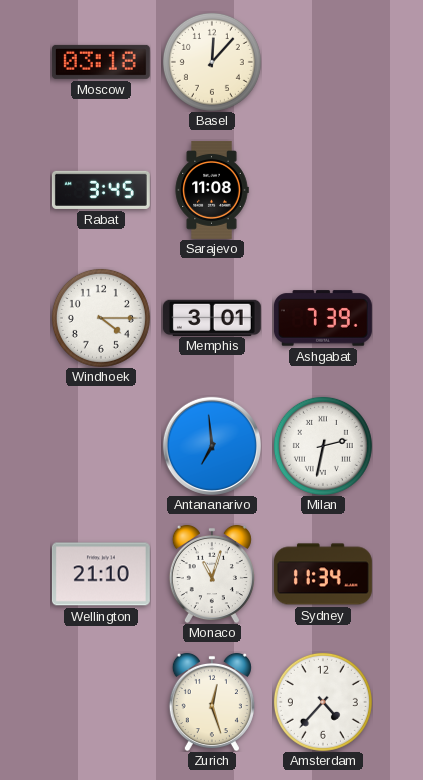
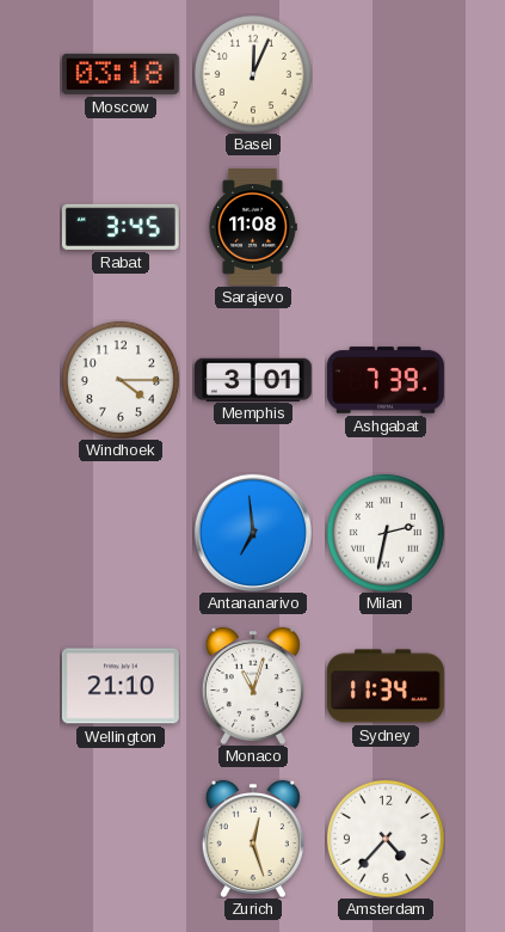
Basel: 12:07 -> 12:04 (253, 74)
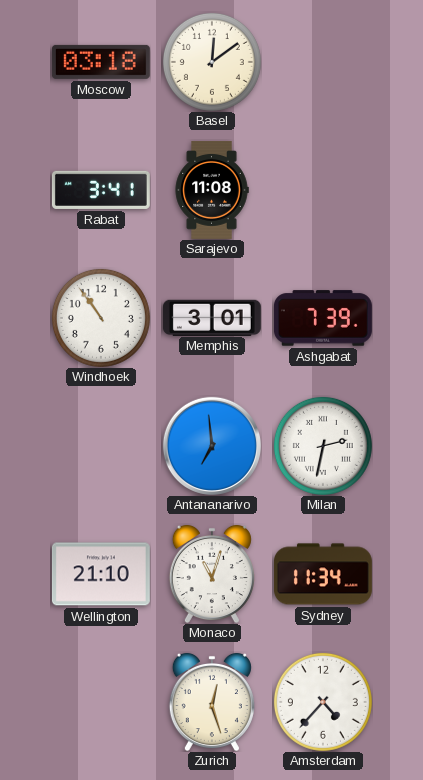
Basel: 12:04 -> 12:09 (212, 62)
Rabat: 3:45 -> 3:41 (101, 190)
Windhoek: 4:15 -> 10:54 (101, 318)
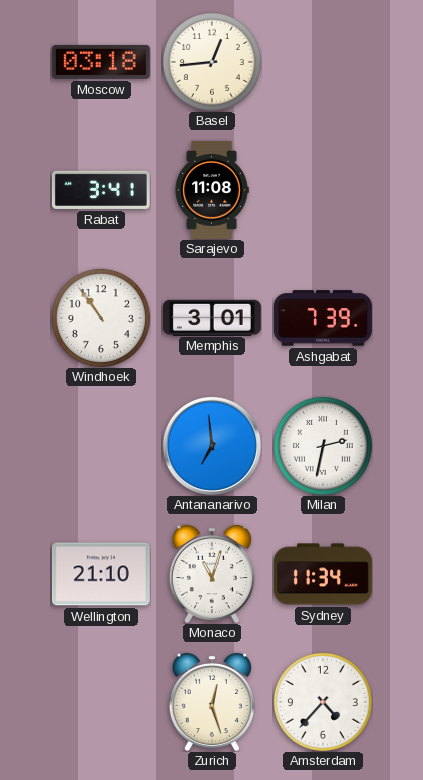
Basel: 12:09 -> 12:44 (212, 62)
